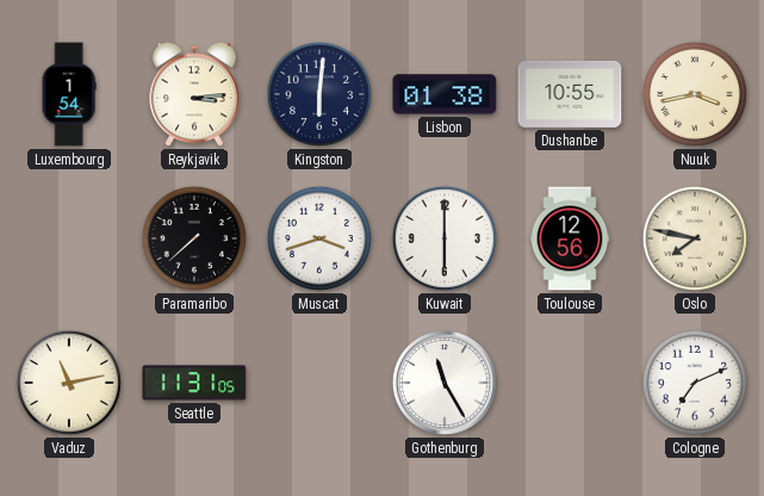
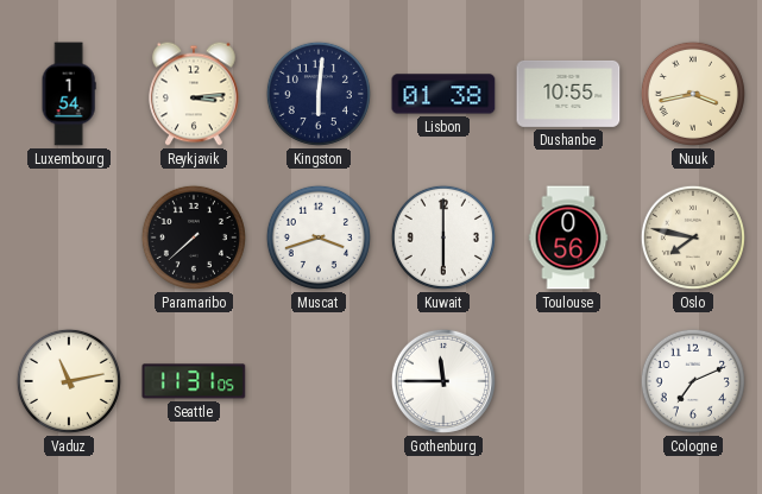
Toulouse: 12:56 -> 0:56 (568, 237)
Gothenburg: 11:25 -> 11:45 (443, 381)
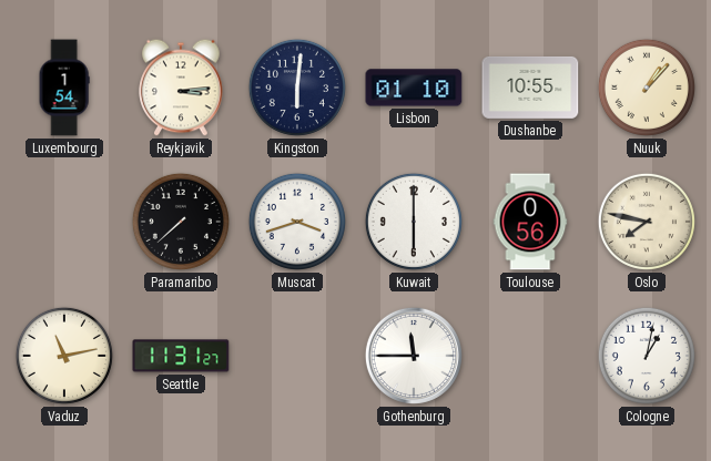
Lisbon: 01:38 -> 01:10 (414, 88)
Nuuk: 3:43 -> 1:07 (647, 88)
Seattle: 11:31:05 -> 11:31:27 (181, 356)
Cologne: 7:11 -> 1:02 (647, 356)
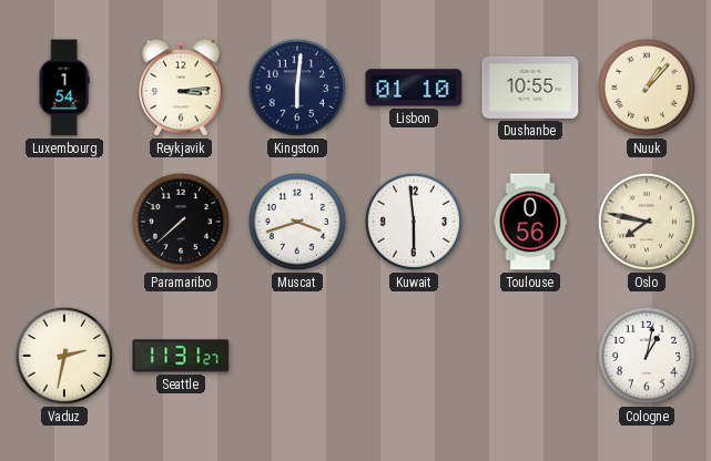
Kuwait: 6:00 -> 5:59 (414, 222)
Vaduz: 11:13 -> 2:32 (64, 356)
Gothenburg: 11:45 -> none (414, 356)
